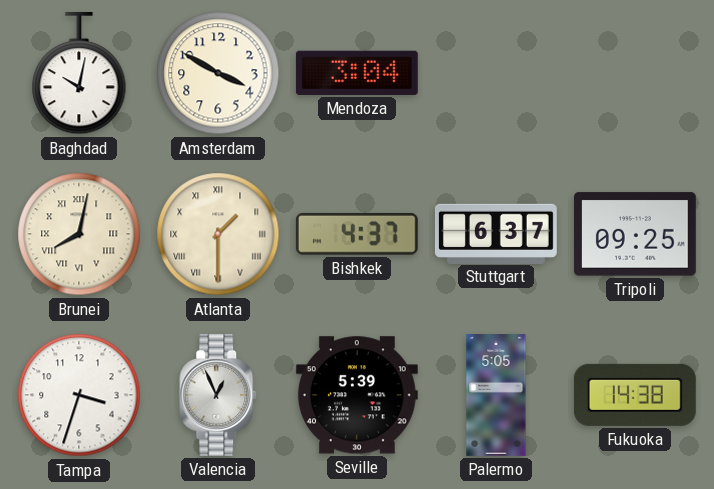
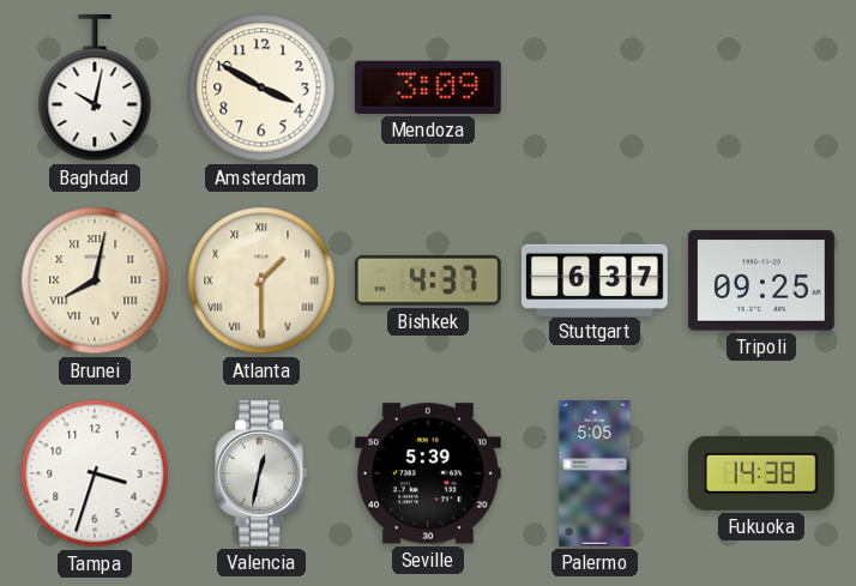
Mendoza: 3:04 -> 3:09 (428, 87)
Valencia: 12:56 -> 12:32 (263, 473)
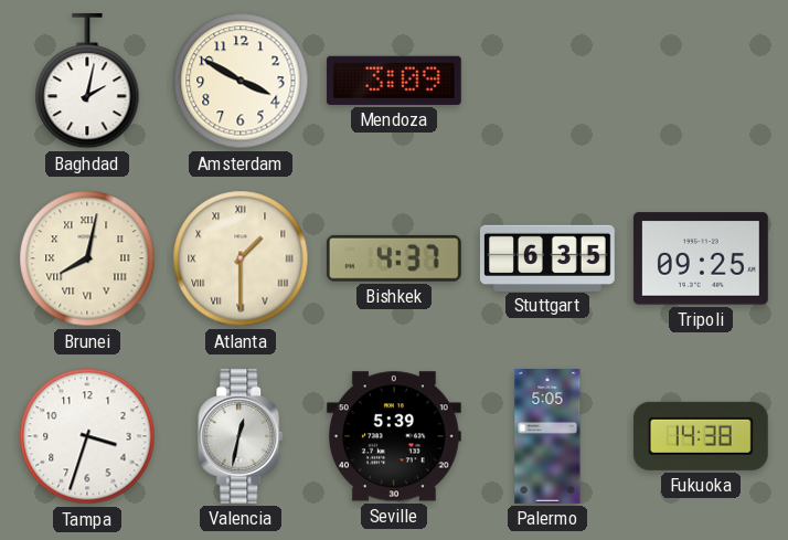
Baghdad: 10:02 -> 2:02 (87, 81)
Stuttgart: 6:37 -> 6:35 (547, 257)
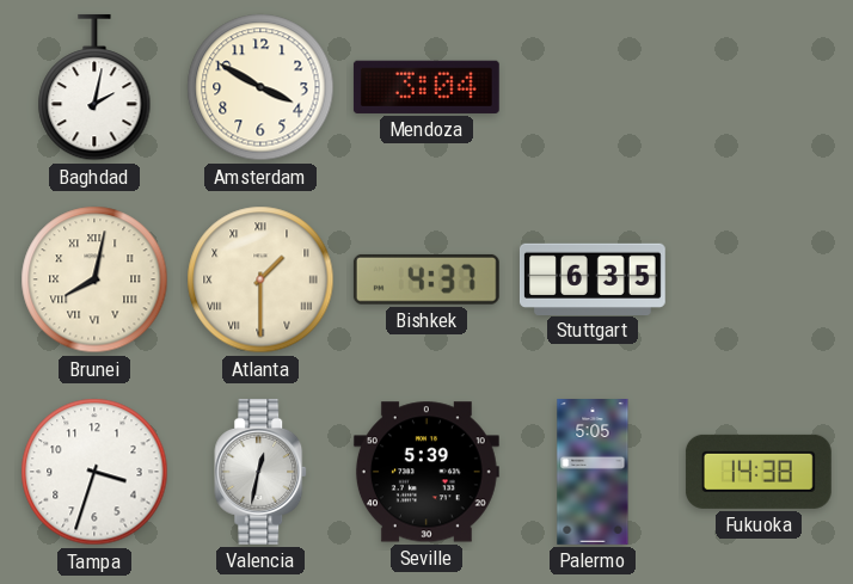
Mendoza: 3:09 -> 3:04 (426, 87)
Tripoli: 09:25 -> none (701, 258)
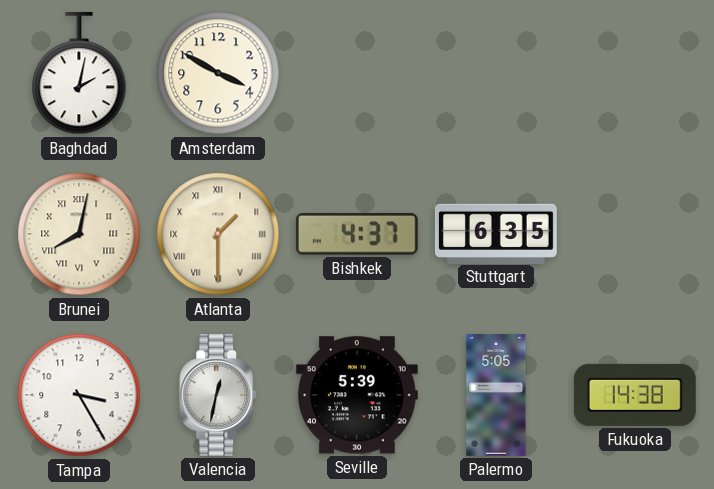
Mendoza: 3:04 -> none (426, 87)
Tampa: 3:33 -> 3:25 (79, 395)
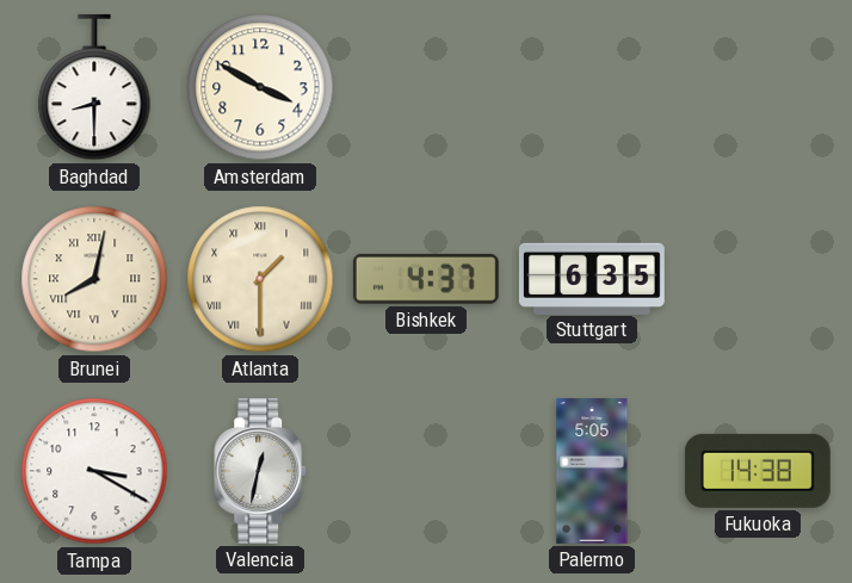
Baghdad: 2:02 -> 8:30 (94, 87)
Tampa: 3:25 -> 3:20 (94, 471)
Seville: 5:39 -> none (357, 395)
